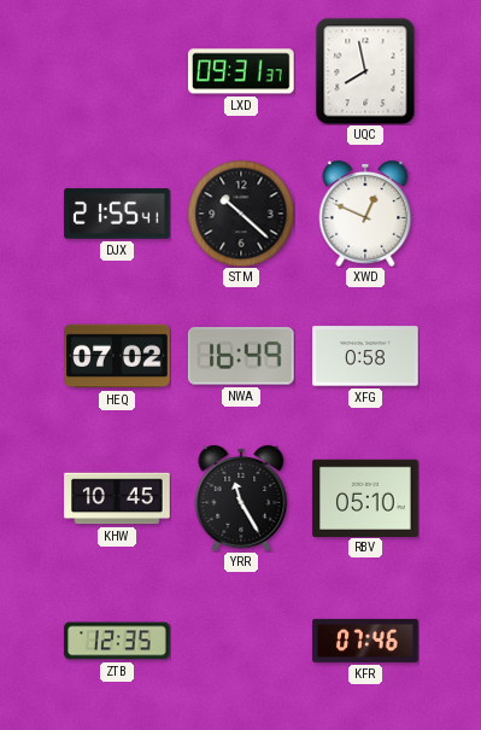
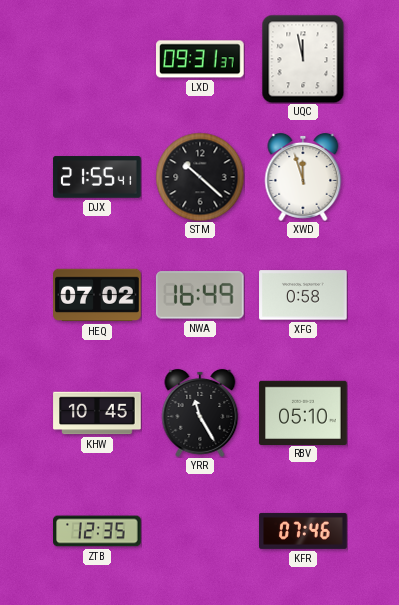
UQC: 7:58 -> 11:58 (303, 59)
XWD: 12:49 -> 11:57 (303, 177)
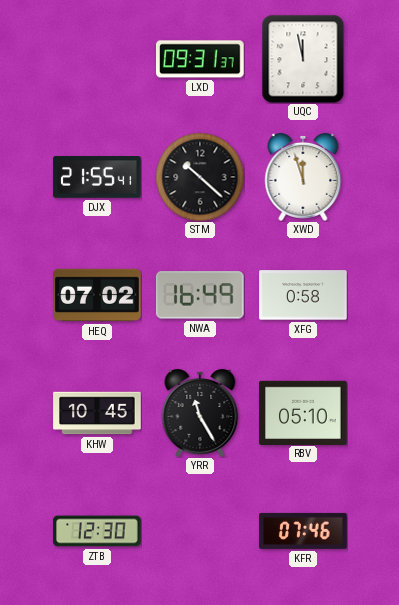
ZTB: 12:35 -> 12:30 (97, 531)
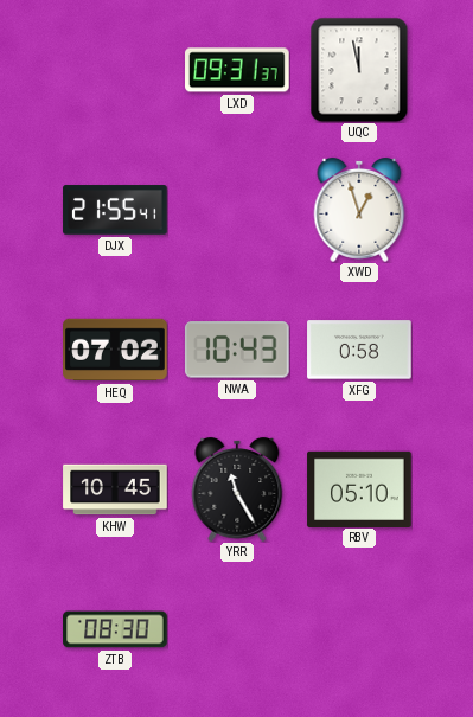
STM: 10:22 -> none (200, 177)
XWD: 11:57 -> 12:57 (359, 210)
NWA: 16:49 -> 10:43 (237, 350)
ZTB: 12:30 -> 08:30 (115, 629)
KFR: 07:46 -> none (303, 531)
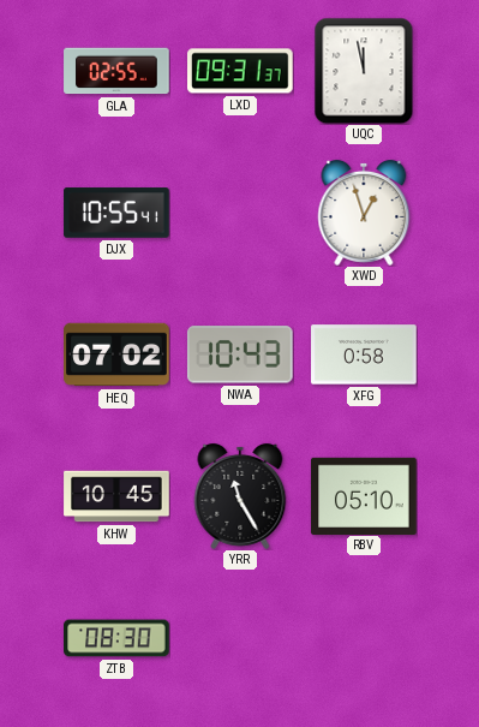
GLA: none -> 02:55 (116, 71)
DJX: 21:55 -> 10:55 (116, 213)
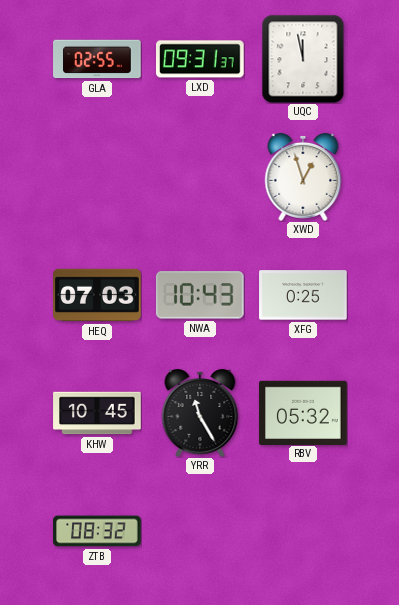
DJX: 10:55 -> none (116, 213)
HEQ: 07:02 -> 07:03 (97, 295)
XFG: 0:58 -> 0:25 (303, 295)
RBV: 05:10 -> 05:32 (303, 412)
ZTB: 08:30 -> 08:32 (97, 531)
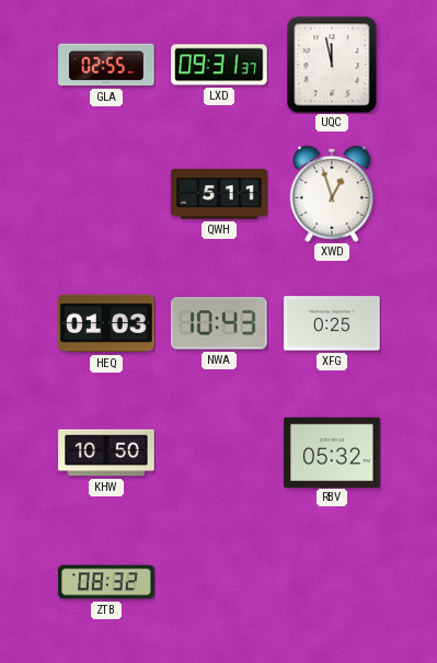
QWH: none -> 5:11 (219, 194)
HEQ: 07:03 -> 01:03 (106, 323)
KHW: 10:45 -> 10:50 (106, 453)
YRR: 11:25 -> none (200, 413)
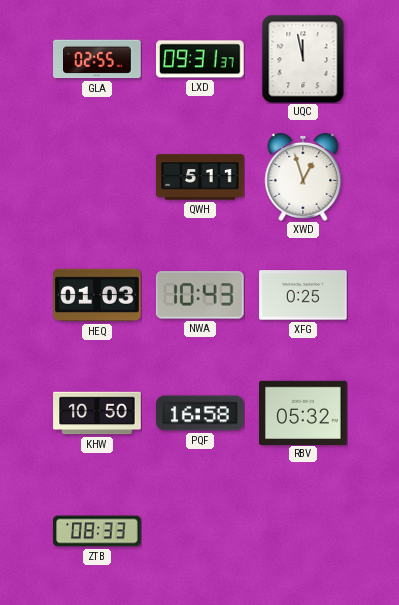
PQF: none -> 16:58 (200, 413)
ZTB: 08:32 -> 08:33 (97, 531)
